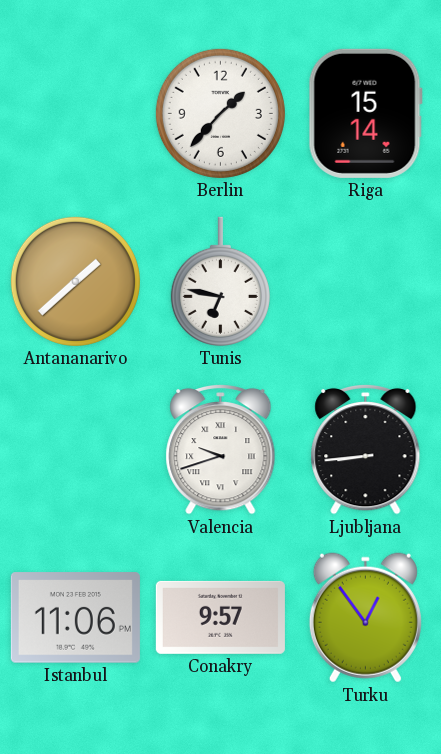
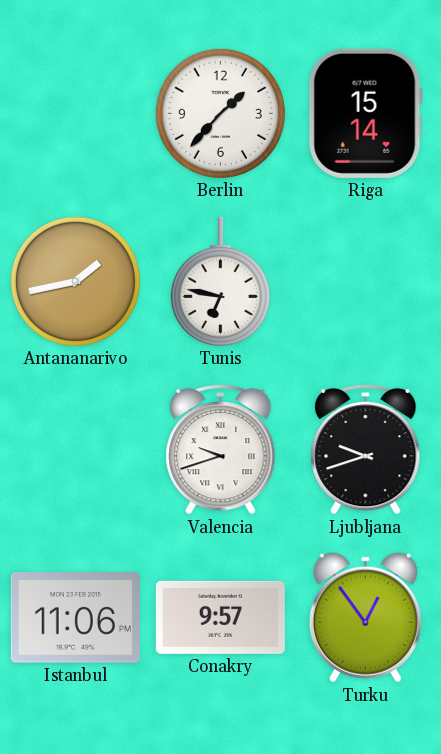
Antananarivo: 1:38 -> 1:43 (75, 281)
Ljubljana: 8:44 -> 9:42 (366, 449)
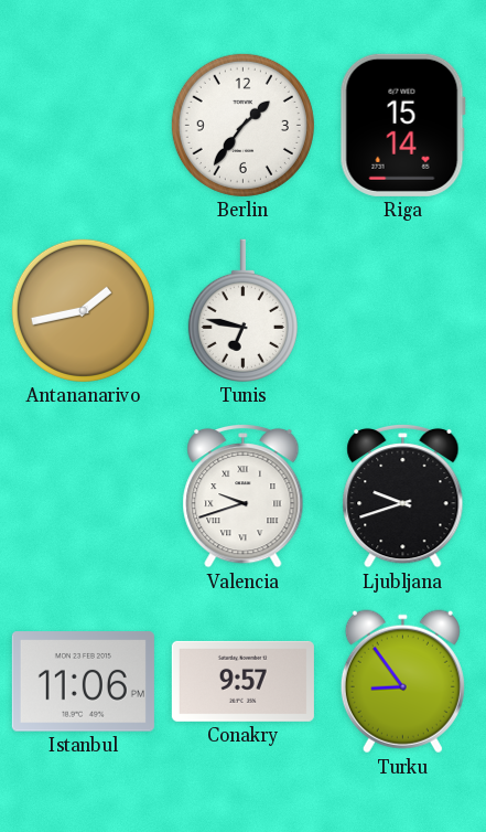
Berlin: 1:37 -> 1:36 (242, 125)
Turku: 12:54 -> 8:54 (402, 682)
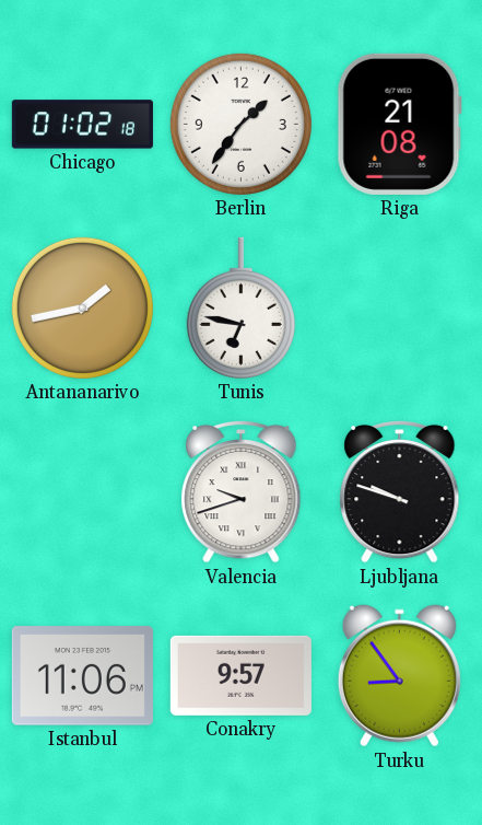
Chicago: none -> 01:02 (82, 125)
Riga: 15:14 -> 21:08 (399, 124)
Ljubljana: 9:42 -> 9:48 (400, 491)
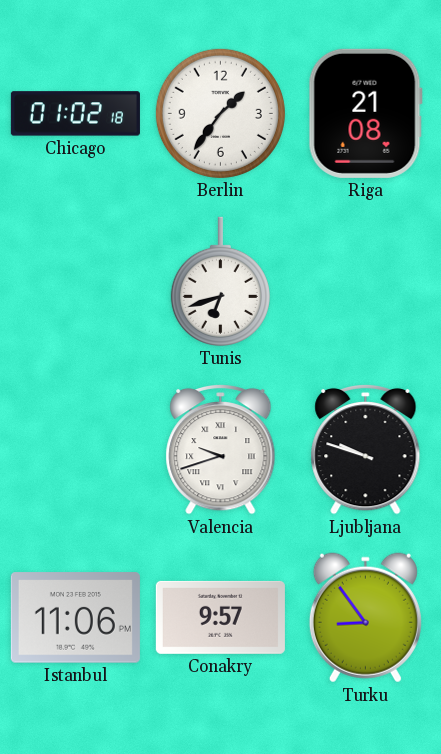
Antananarivo: 1:43 -> none (82, 307)
Tunis: 6:47 -> 6:42 (220, 281)
